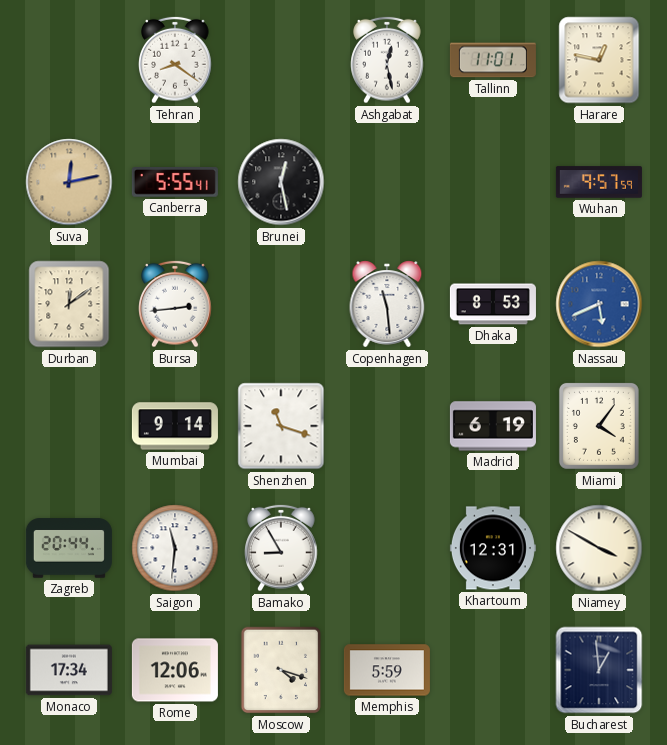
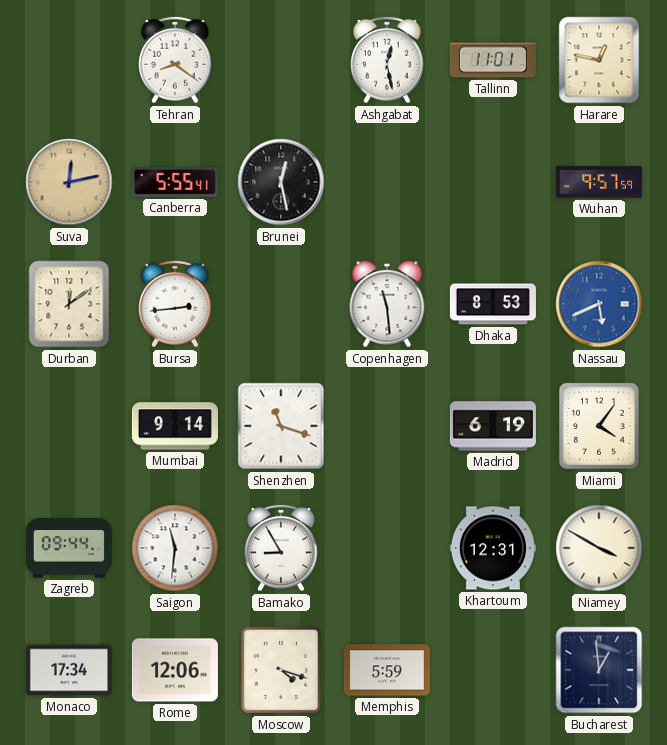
Zagreb: 20:44 -> 09:44 (69, 548)
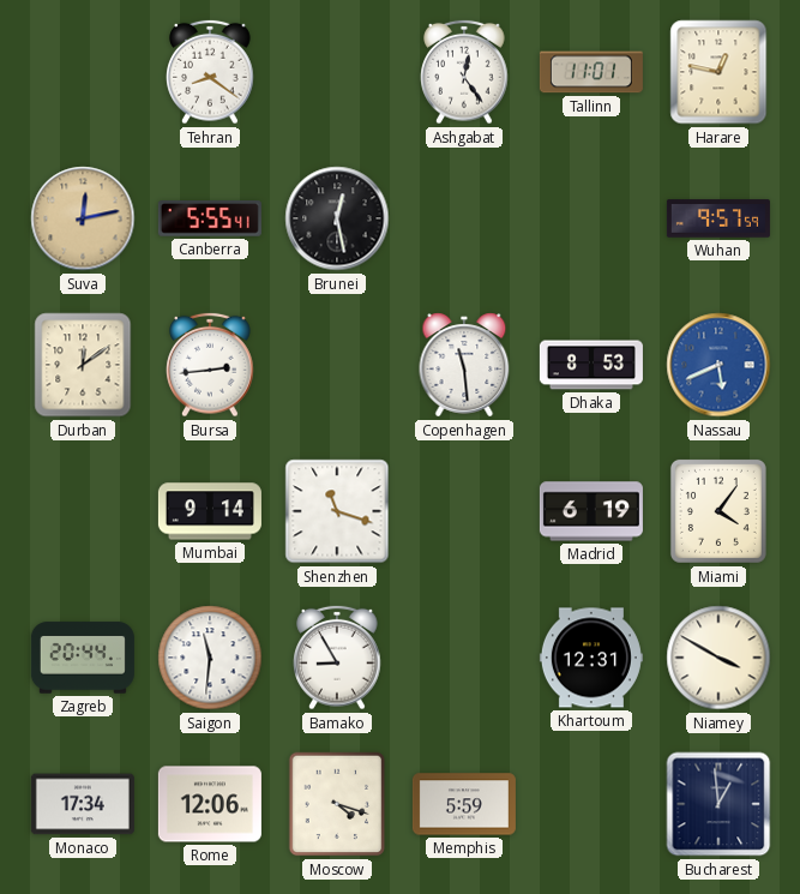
Ashgabat: 12:28 -> 12:24 (464, 72)
Zagreb: 09:44 -> 20:44 (83, 658)
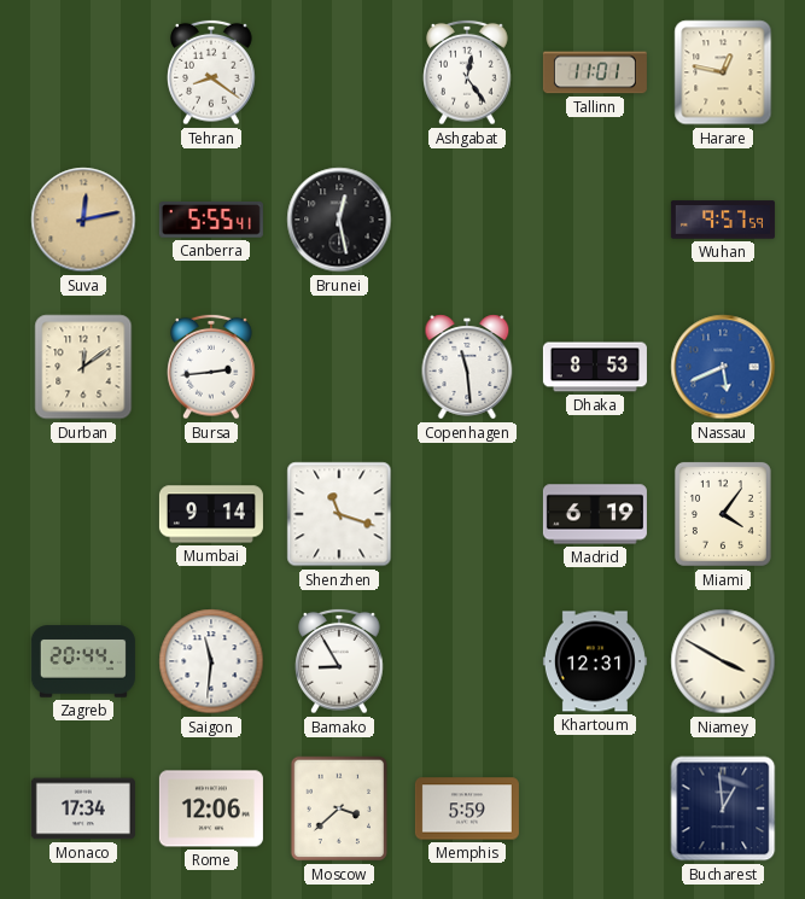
Moscow: 4:18 -> 3:38 (339, 808)
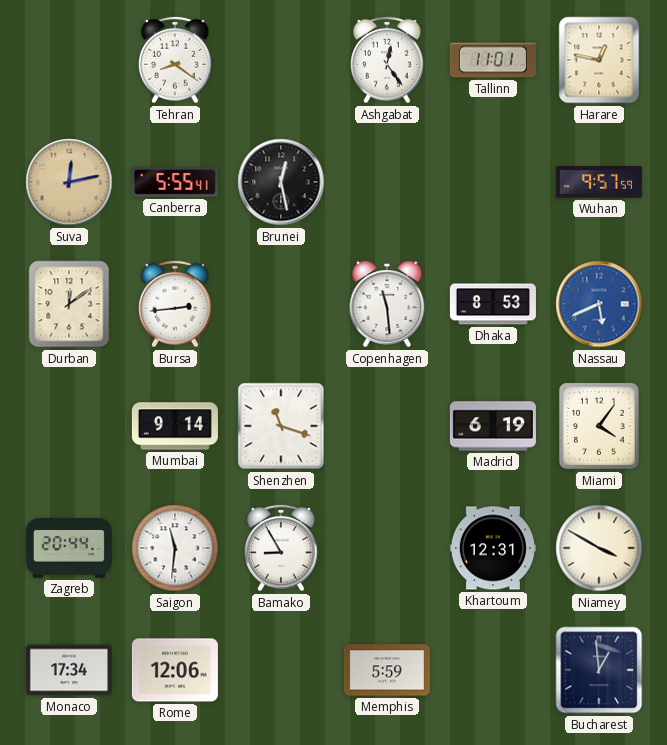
Moscow: 3:38 -> none (339, 808)
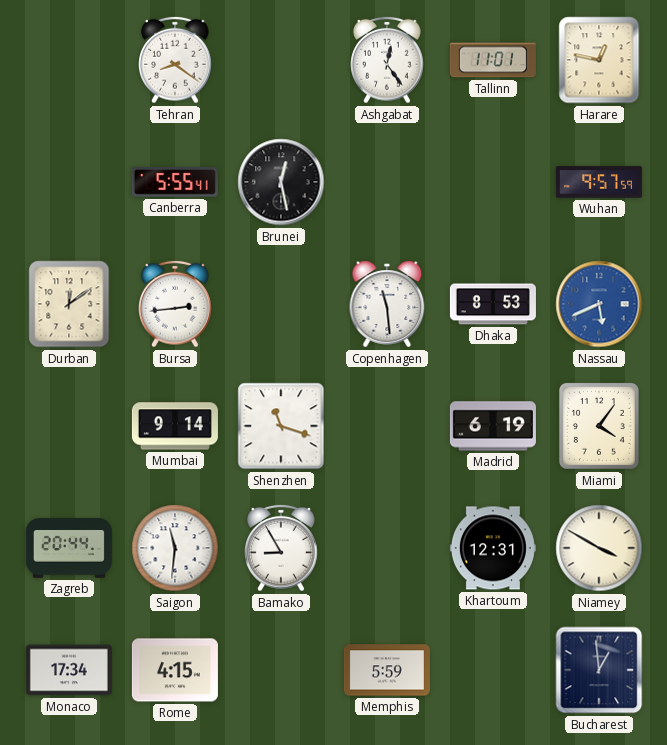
Suva: 12:13 -> none (69, 182)
Rome: 12:06 -> 4:15 (175, 670)
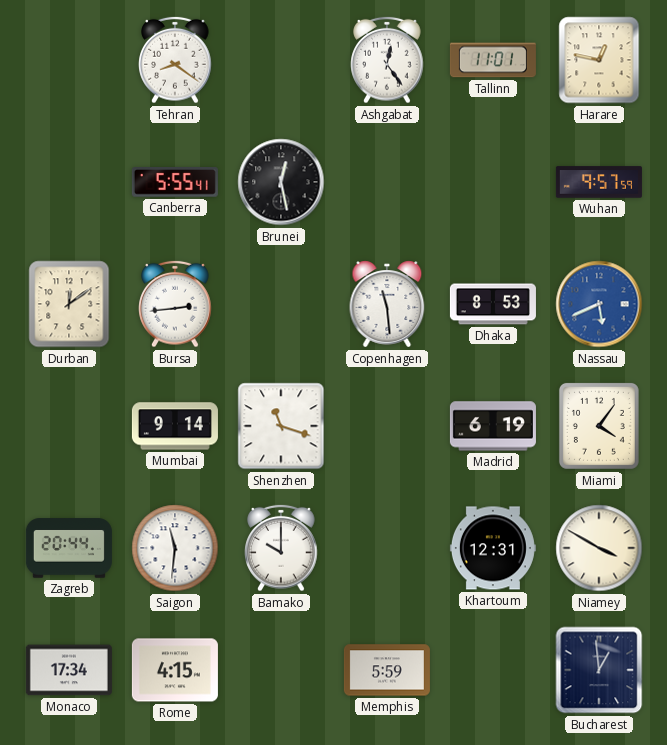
Bamako: 8:55 -> 10:00 (281, 548)
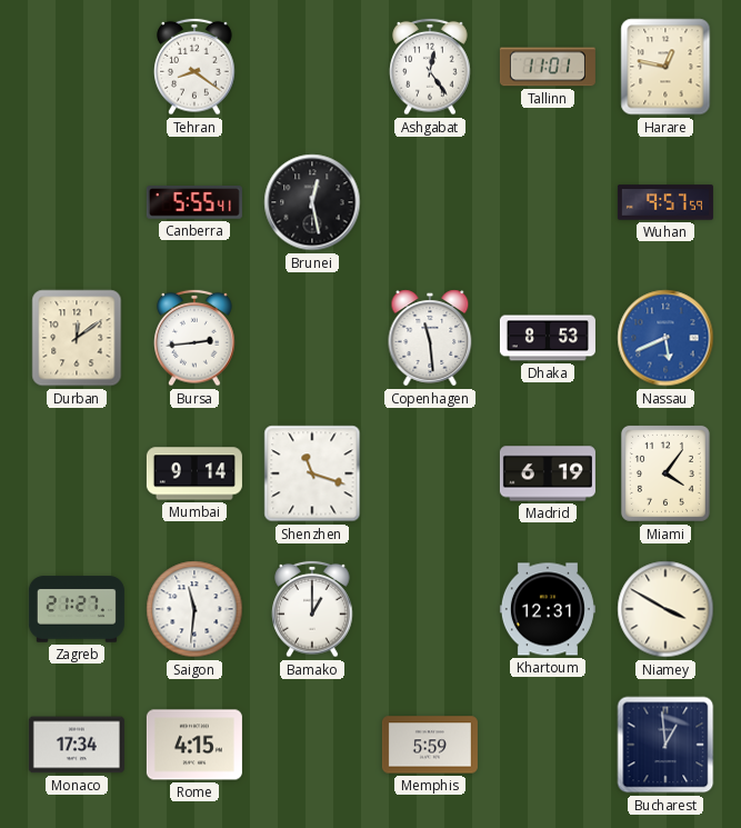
Zagreb: 20:44 -> 21:27 (77, 609)
Bamako: 10:00 -> 1:00 (312, 609)
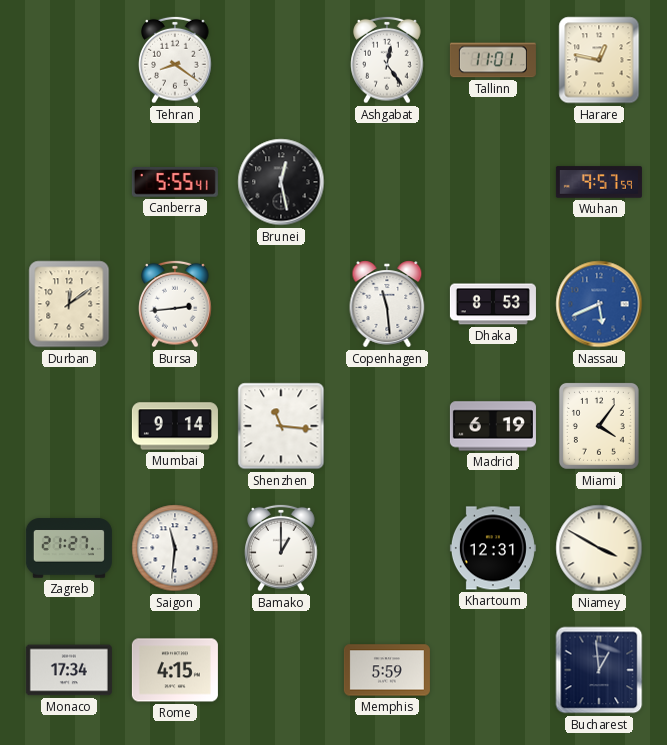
Shenzhen: 11:18 -> 11:16 (281, 426)
